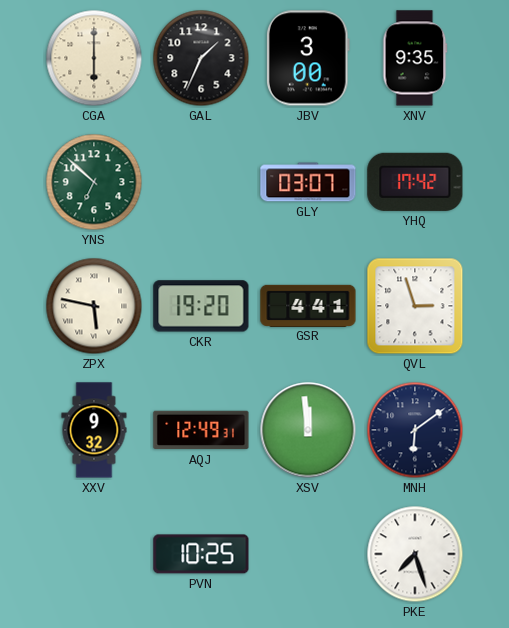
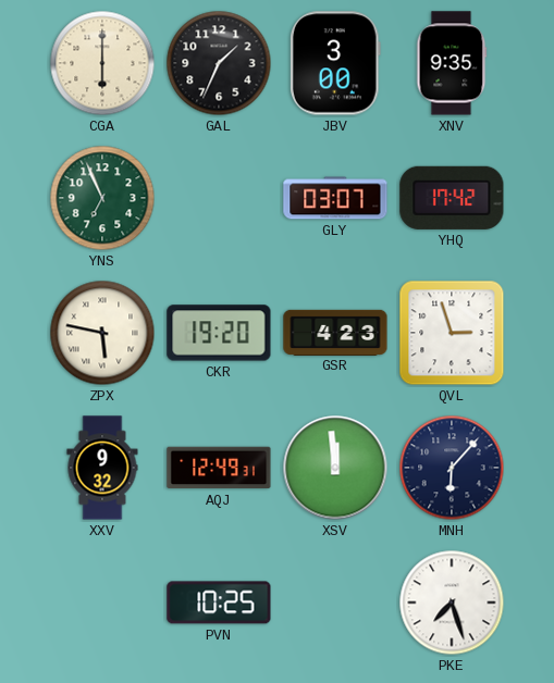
YNS: 6:52 -> 6:56 (102, 198)
GSR: 4:41 -> 4:23 (335, 332)
MNH: 6:09 -> 6:07 (452, 468)
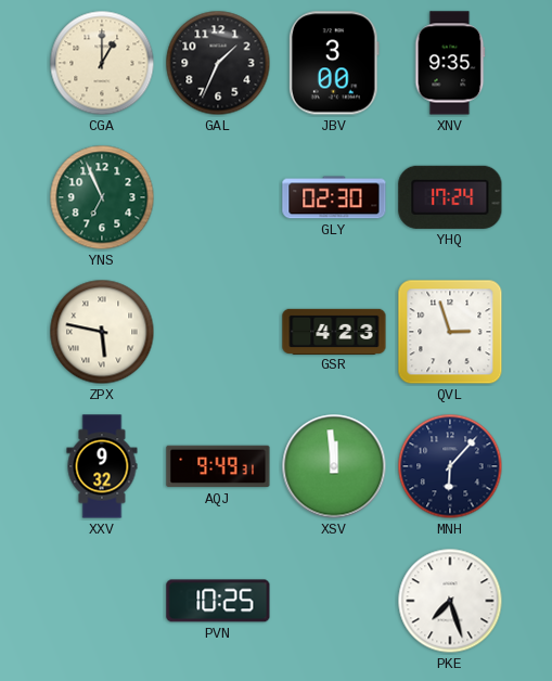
CGA: 6:00 -> 1:00 (102, 63)
GLY: 03:07 -> 02:30 (334, 197)
YHQ: 17:42 -> 17:24 (450, 197)
CKR: 19:20 -> none (219, 333)
AQJ: 12:49 -> 9:49 (218, 466)
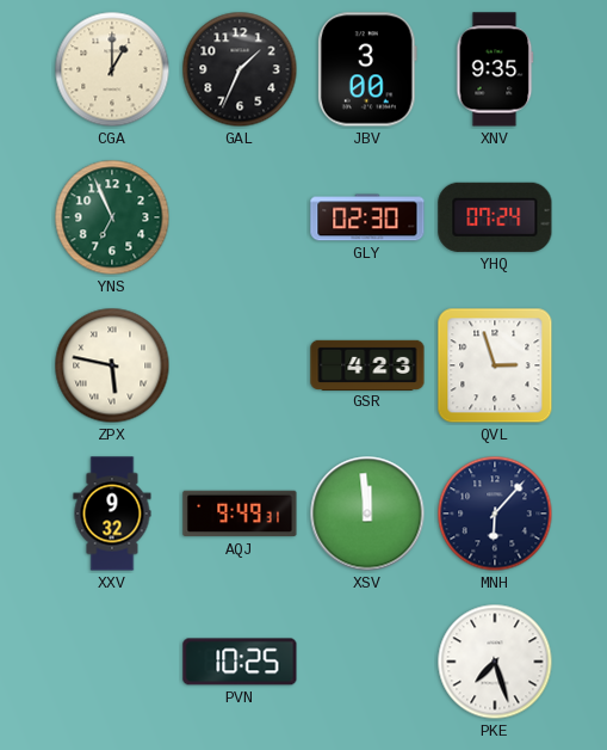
YHQ: 17:24 -> 07:24 (495, 217)
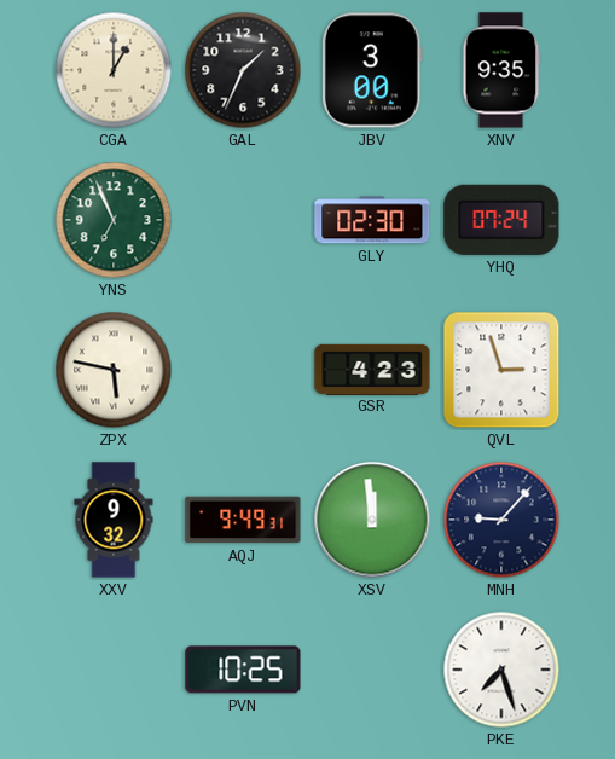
MNH: 6:07 -> 9:07 (501, 520)
